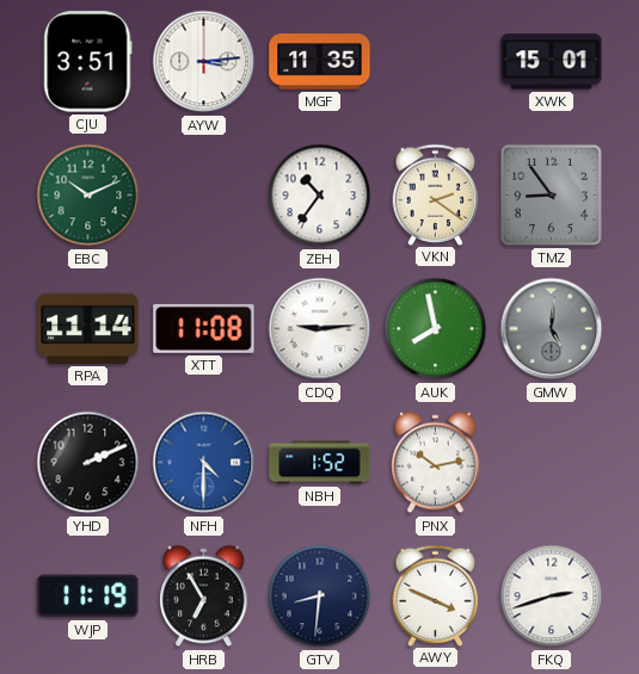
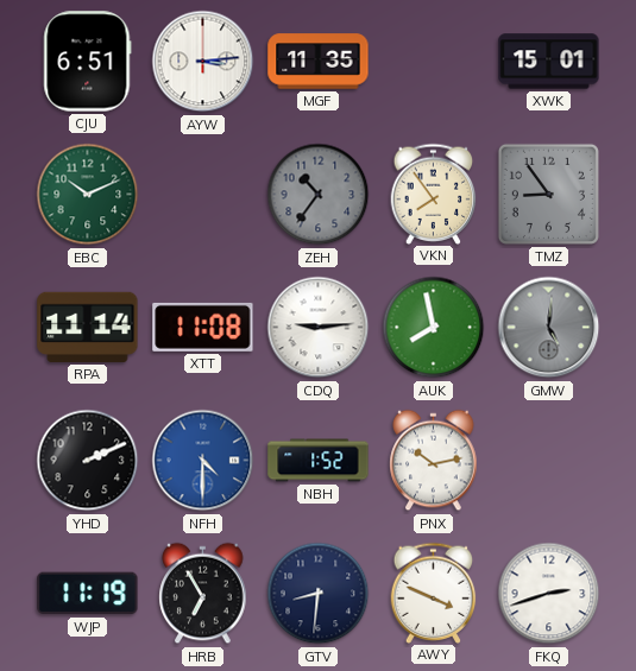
CJU: 3:51 -> 6:51 (88, 62)
ZEH dial: white -> grey (319, 195)
VKN: 2:21 -> 7:54 (434, 194)
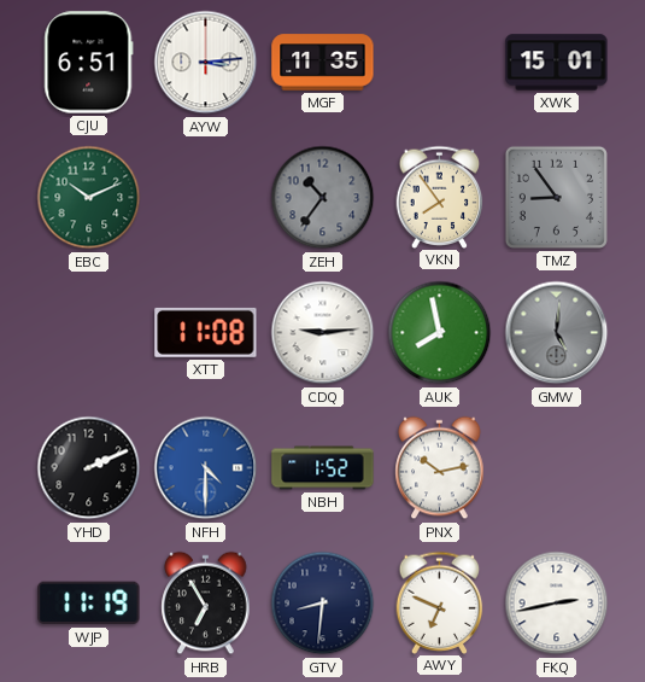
RPA: 11:14 -> none (88, 327)
AWY: 3:49 -> 6:49 (440, 602)
FKQ: 2:42 -> 2:43 (557, 604)
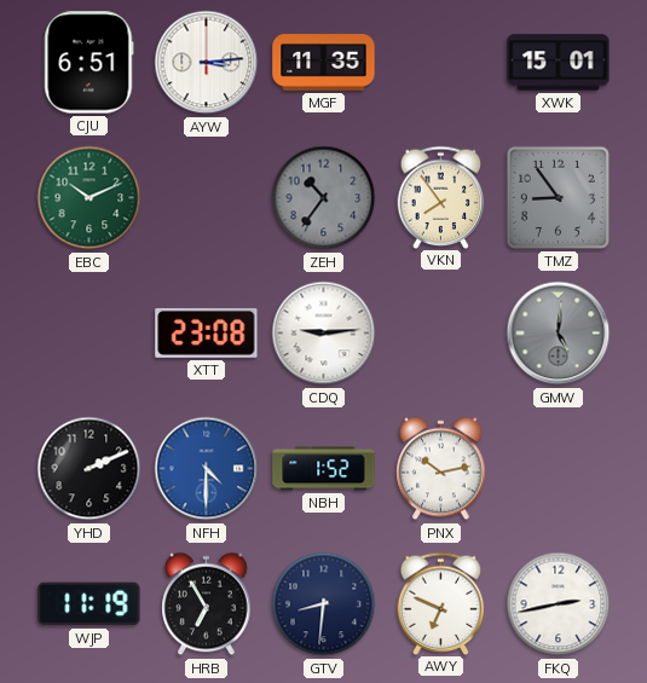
XTT: 11:08 -> 23:08 (207, 332)
AUK: 7:58 -> none (440, 333)
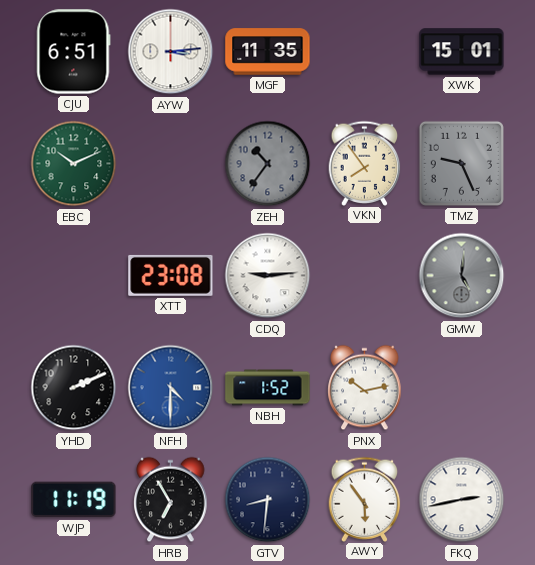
TMZ: 8:54 -> 9:26 (461, 163)
AWY: 6:49 -> 5:54 (365, 499)
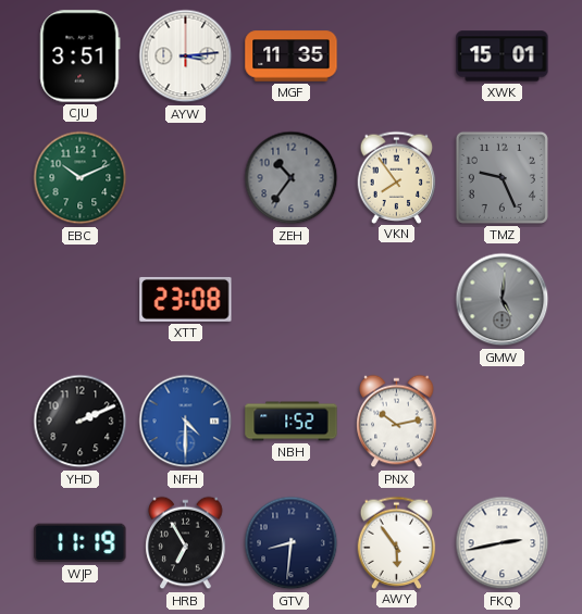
CJU: 6:51 -> 3:51 (81, 57)
CDQ: 9:14 -> none (268, 276)
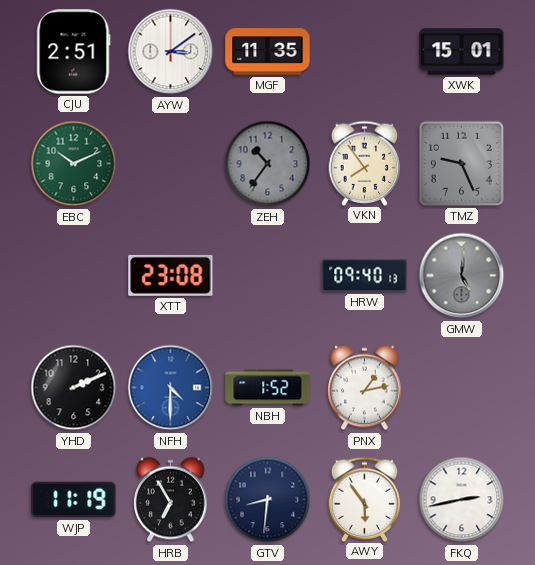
CJU: 3:51 -> 2:51 (74, 52)
AYW: 3:14 -> 3:09 (171, 52)
HRW: none -> 09:40 (365, 276)
PNX: 10:13 -> 1:13 (365, 388)
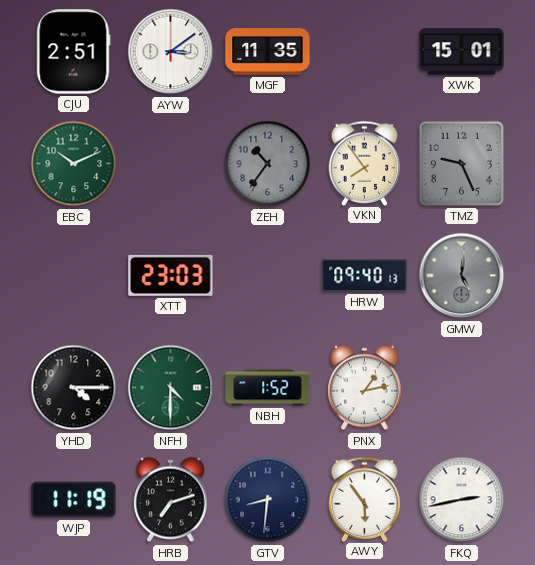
XTT: 23:08 -> 23:03 (171, 275)
YHD: 2:11 -> 4:15 (74, 388)
NFH dial: blue -> green (171, 388)
HRB: 6:55 -> 7:12 (171, 500)
